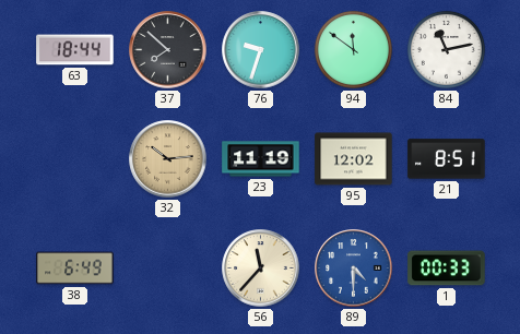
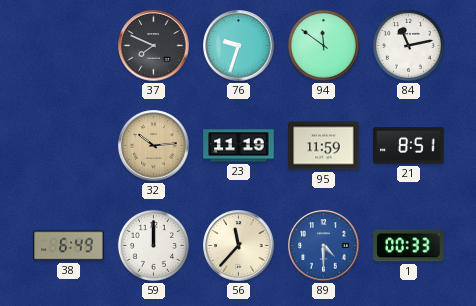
63: 18:44 -> none (75, 50)
37: 7:52 -> 7:49 (154, 46)
95: 12:02 -> 11:59 (324, 146)
59: none -> 12:00 (153, 245)
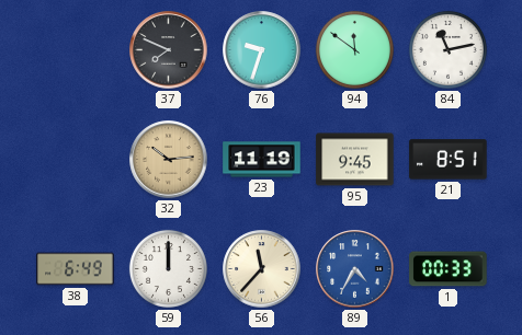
95: 11:59 -> 9:45 (355, 160)
89: 4:30 -> 4:35 (355, 269)
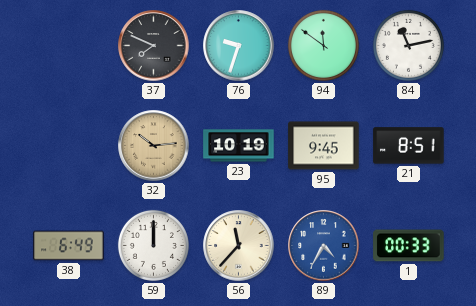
23: 11:19 -> 10:19 (239, 146)
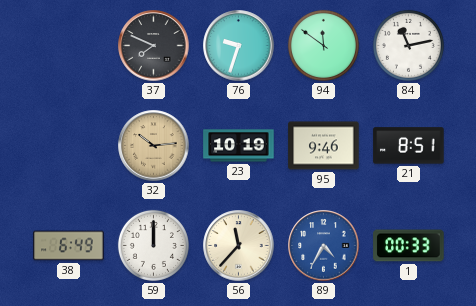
95: 9:45 -> 9:46 (324, 146)
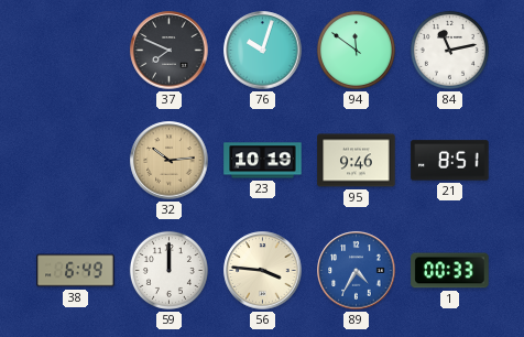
76: 9:33 -> 10:03 (263, 51)
56: 11:37 -> 3:46 (263, 271)
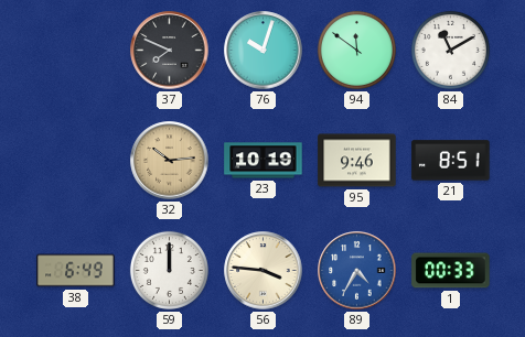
84: 11:13 -> 11:10 (450, 50)
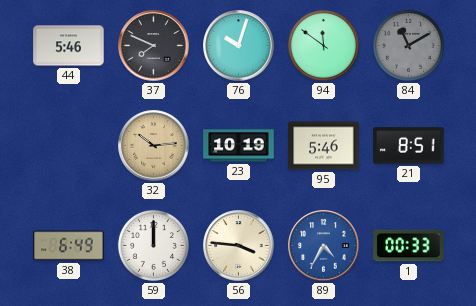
44: none -> 5:46 (69, 46)
84 dial: white -> grey (408, 45)
95: 9:46 -> 5:46 (324, 146)
